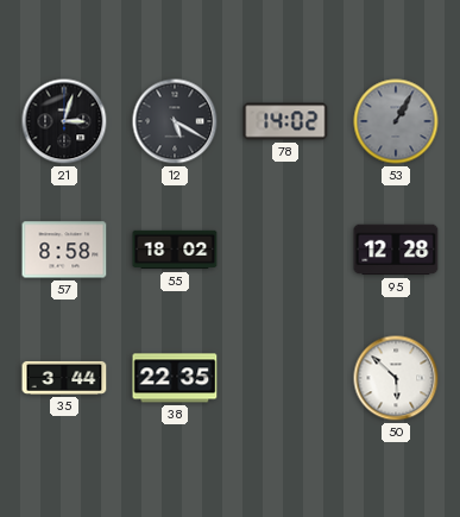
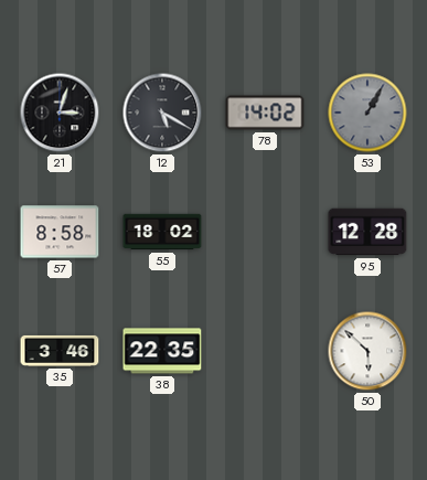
35: 3:44 -> 3:46 (60, 351)
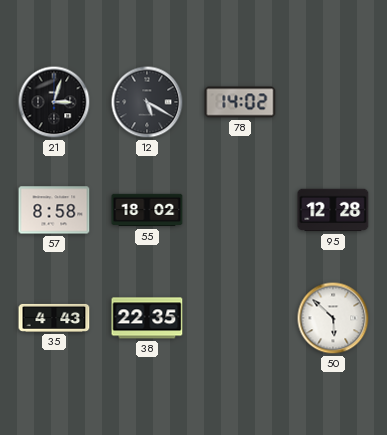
53: 1:05 -> none (367, 113)
35: 3:46 -> 4:43 (54, 318)
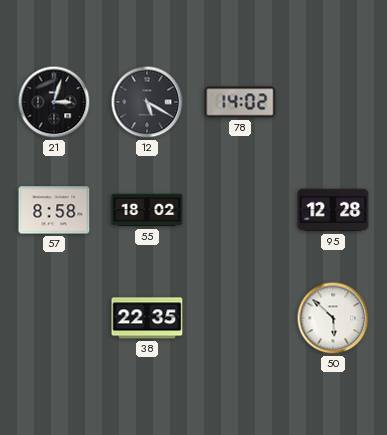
35: 4:43 -> none (54, 318)
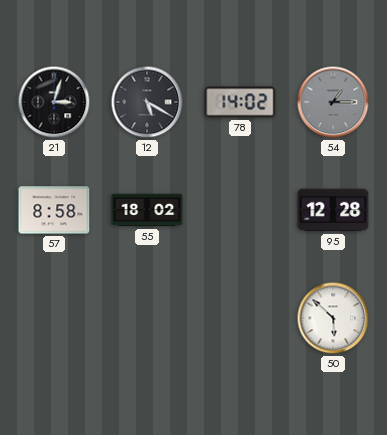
54: none -> 1:15 (333, 102)
38: 22:35 -> none (147, 318)
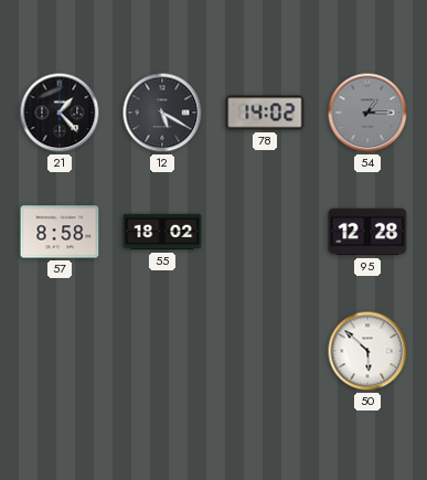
21: 3:03 -> 1:23 (60, 113)
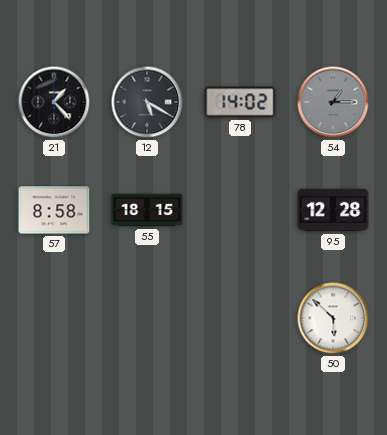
55: 18:02 -> 18:15 (147, 210)
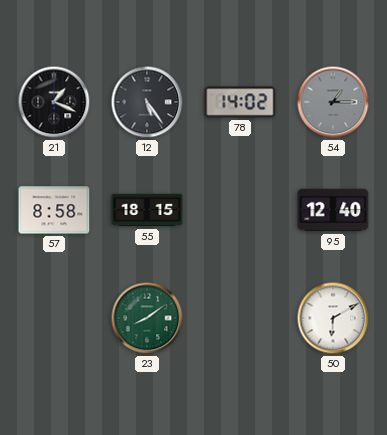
21: 1:23 -> 1:19 (54, 102)
12: 5:20 -> 5:24 (147, 102)
95: 12:28 -> 12:40 (333, 210)
23: none -> 8:09 (147, 318)
50: 5:52 -> 6:10 (333, 318)
